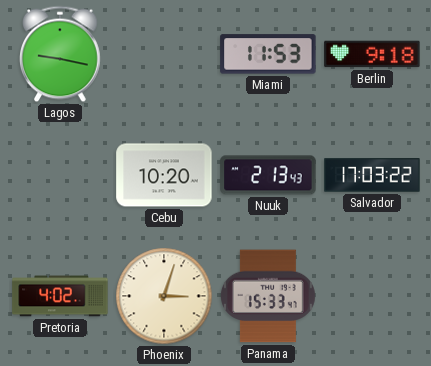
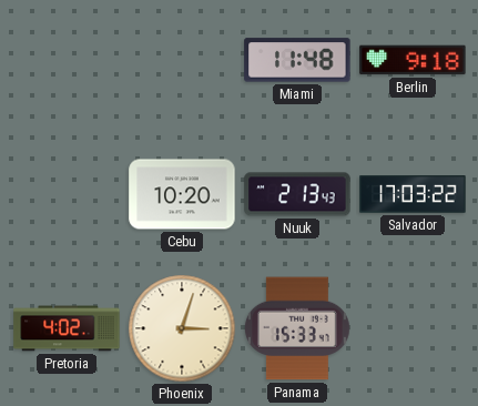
Lagos: 9:17 -> none (61, 54)
Miami: 11:53 -> 11:48 (297, 60)
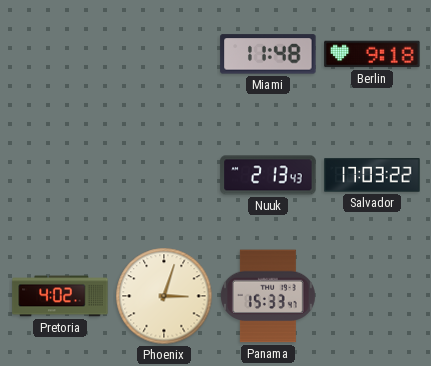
Cebu: 10:20 -> none (182, 194)
